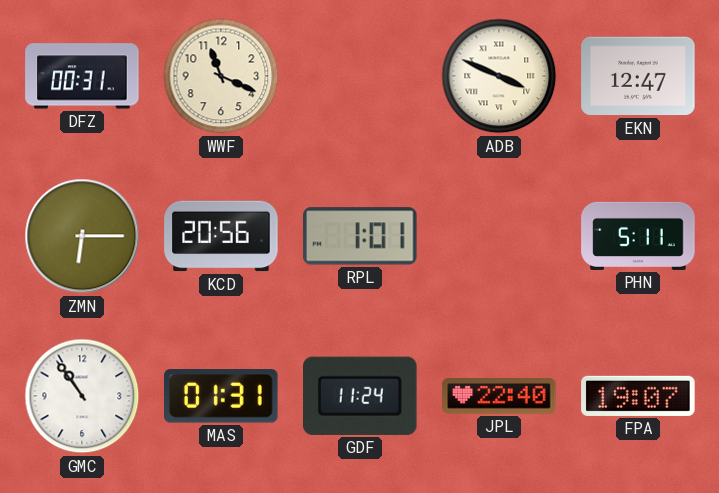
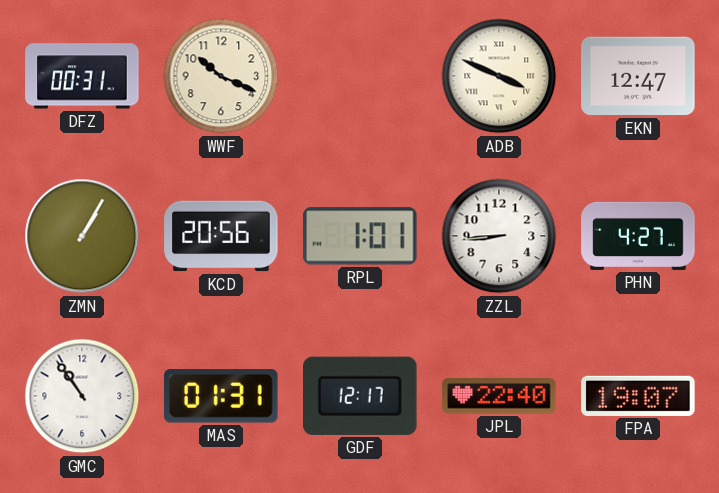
WWF: 11:19 -> 10:19 (221, 76)
ZMN: 6:15 -> 1:05 (82, 236)
ZZL: none -> 8:44 (499, 236)
PHN: 5:11 -> 4:27 (638, 236)
GDF: 11:24 -> 12:17 (361, 396)
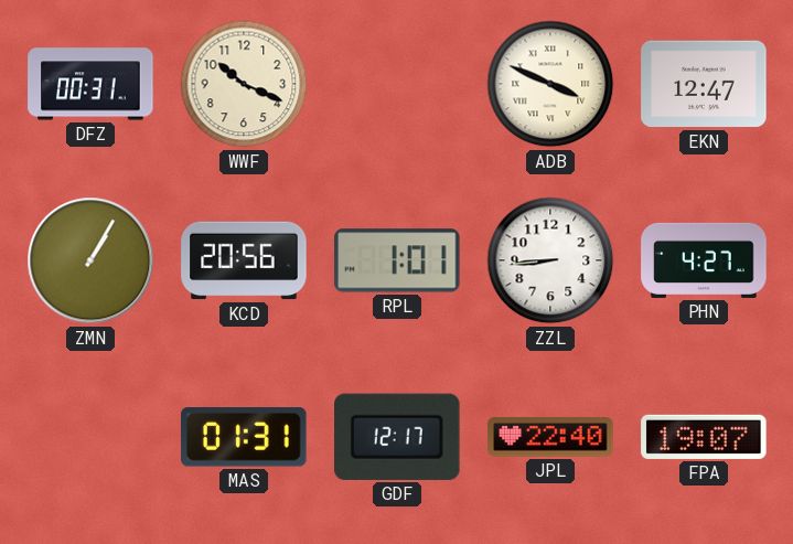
GMC: 10:54 -> none (82, 396)
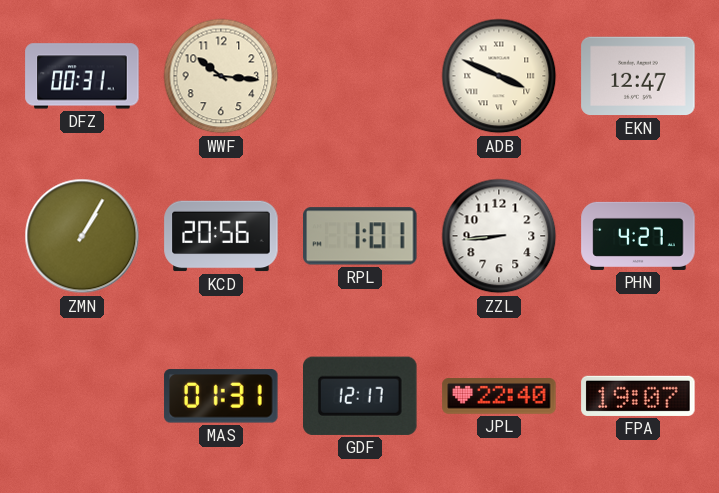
WWF: 10:19 -> 10:16 (221, 76)
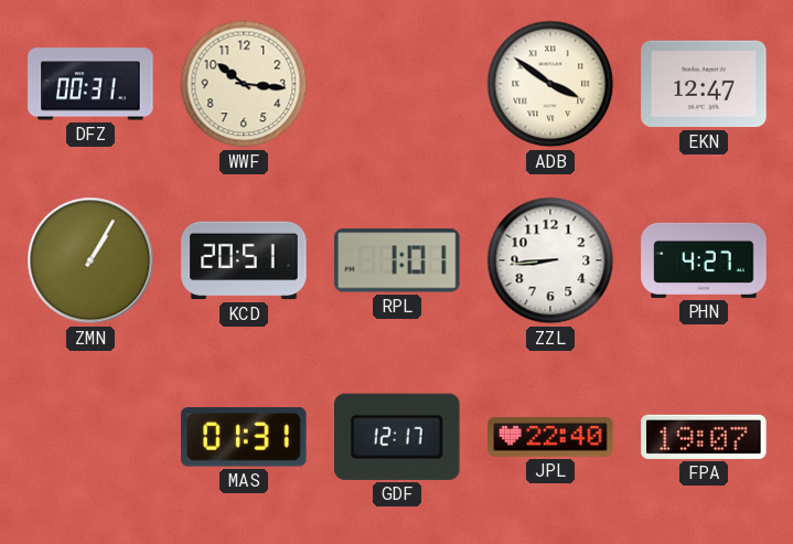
ADB: 3:49 -> 3:51 (550, 84)
KCD: 20:56 -> 20:51 (244, 260)
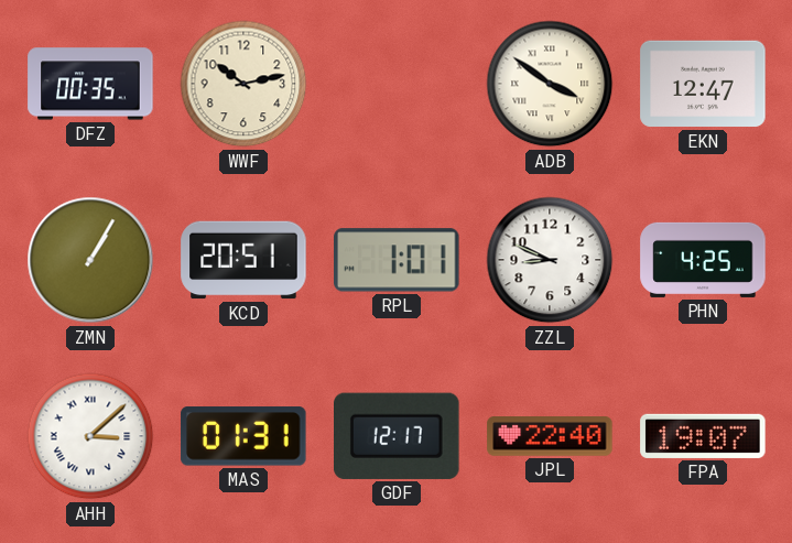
DFZ: 00:31 -> 00:35 (90, 84)
WWF: 10:16 -> 10:13 (243, 84)
ZZL: 8:44 -> 8:49 (550, 260)
PHN: 4:27 -> 4:25 (703, 260)
AHH: none -> 3:08 (90, 436)
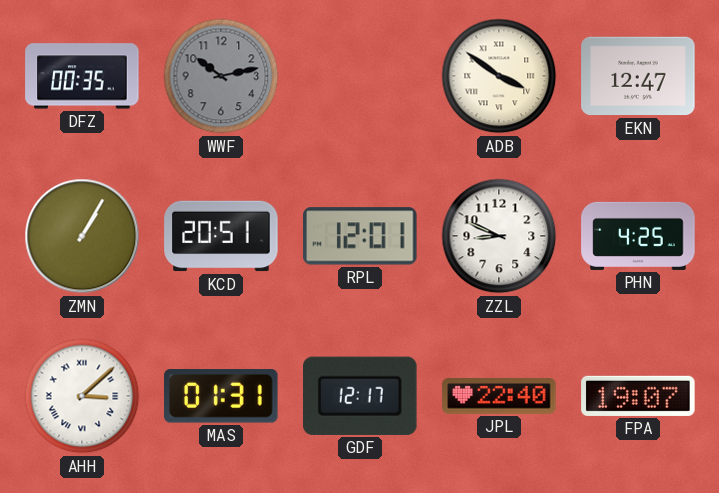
WWF dial: cream -> grey (221, 76)
RPL: 1:01 -> 12:01 (360, 236)
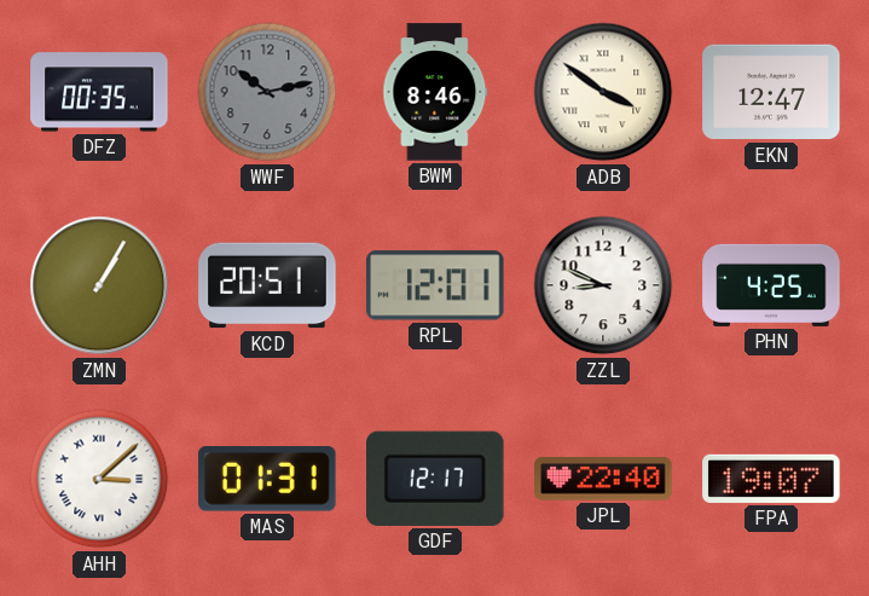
BWM: none -> 8:46 (435, 92)
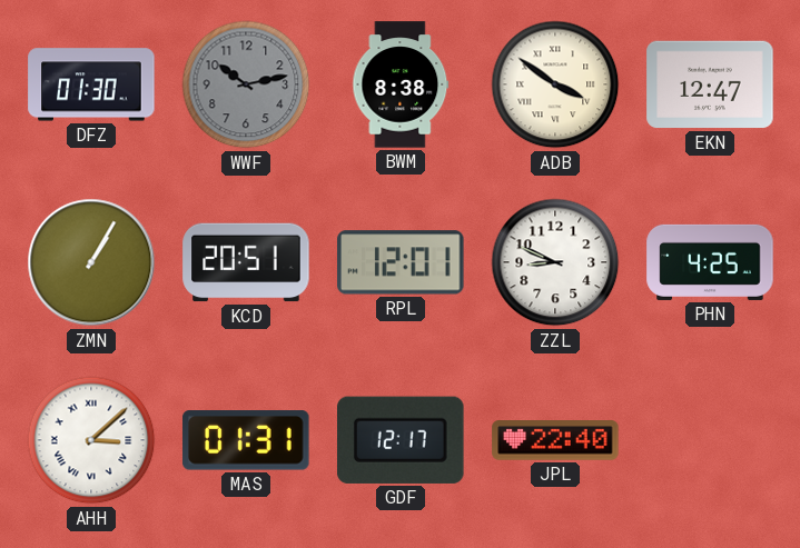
DFZ: 00:35 -> 01:30 (91, 84)
BWM: 8:46 -> 8:38 (401, 84)
FPA: 19:07 -> none (771, 479)
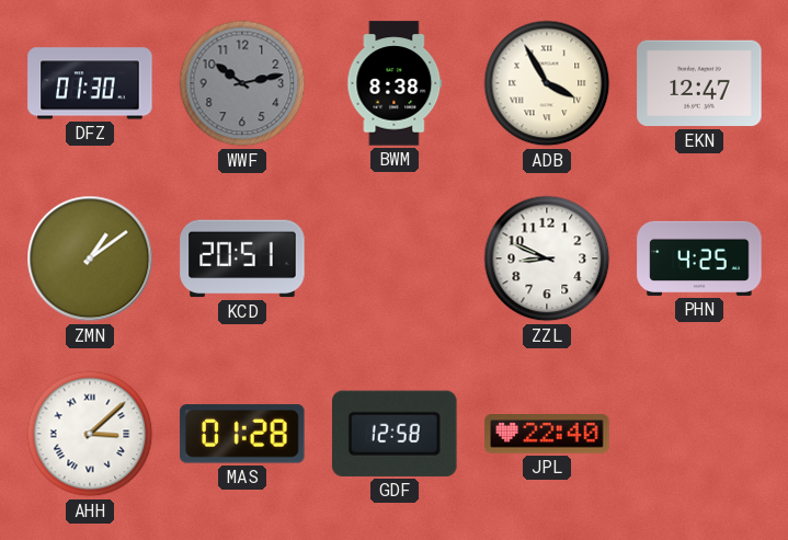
ADB: 3:51 -> 3:55 (547, 83)
ZMN: 1:05 -> 1:09 (90, 258)
RPL: 12:01 -> none (401, 262)
MAS: 01:31 -> 01:28 (242, 434)
GDF: 12:17 -> 12:58 (396, 434)
